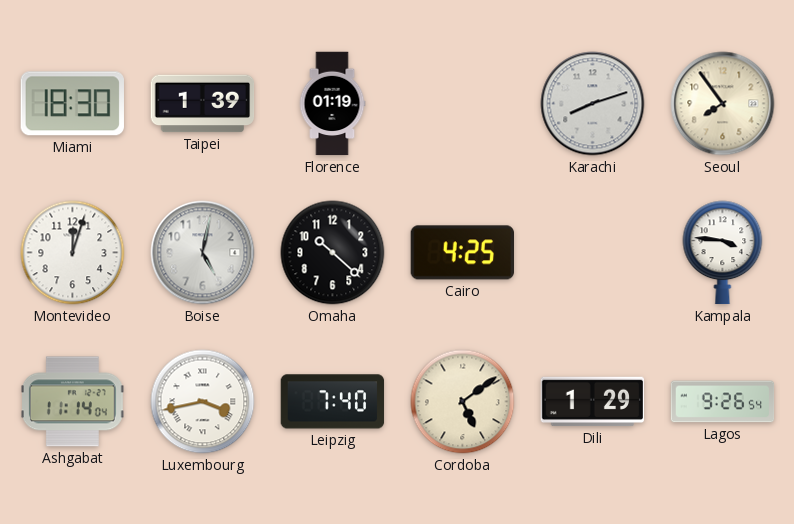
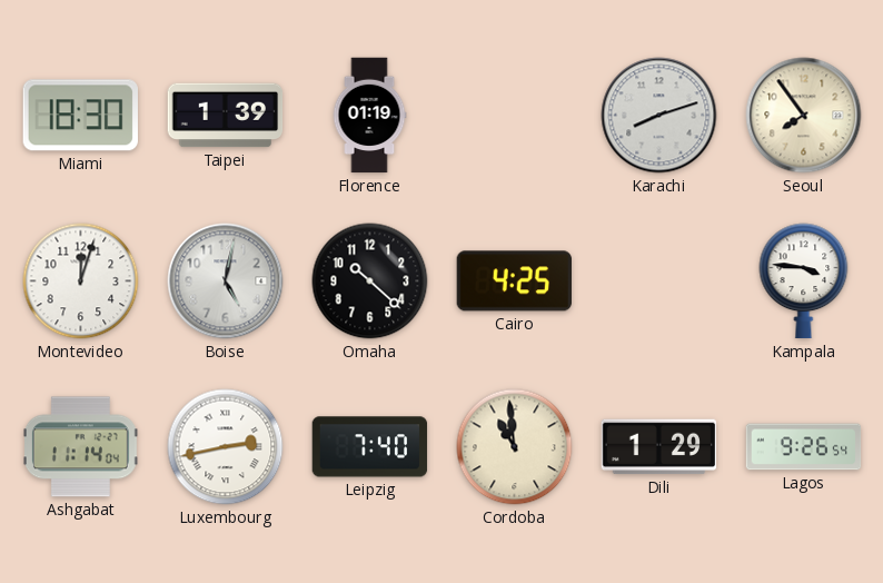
Luxembourg: 3:43 -> 2:43 (226, 447)
Cordoba: 5:09 -> 10:59 (515, 447)
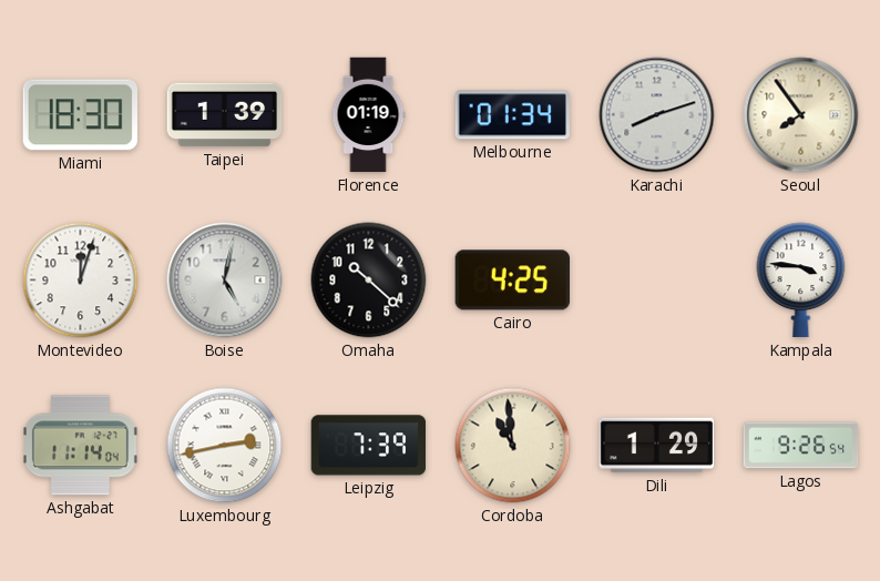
Melbourne: none -> 01:34 (512, 115)
Leipzig: 7:40 -> 7:39 (369, 446)
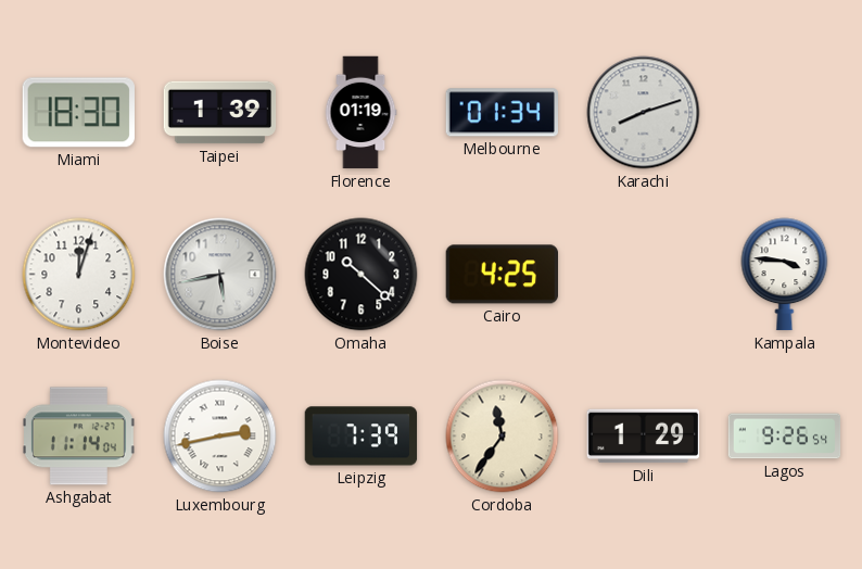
Seoul: 7:54 -> none (801, 115)
Boise: 5:02 -> 5:43 (220, 275)
Cordoba: 10:59 -> 11:36 (503, 437)
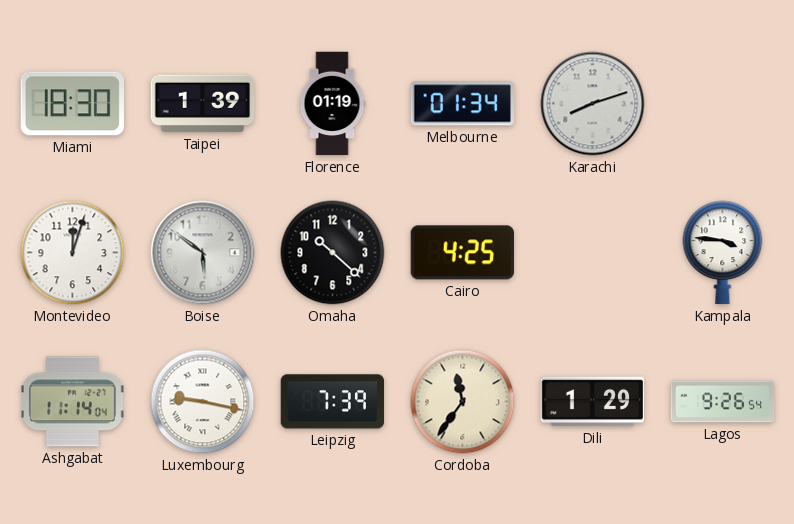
Boise: 5:43 -> 5:51 (203, 253)
Luxembourg: 2:43 -> 9:17 (203, 402)
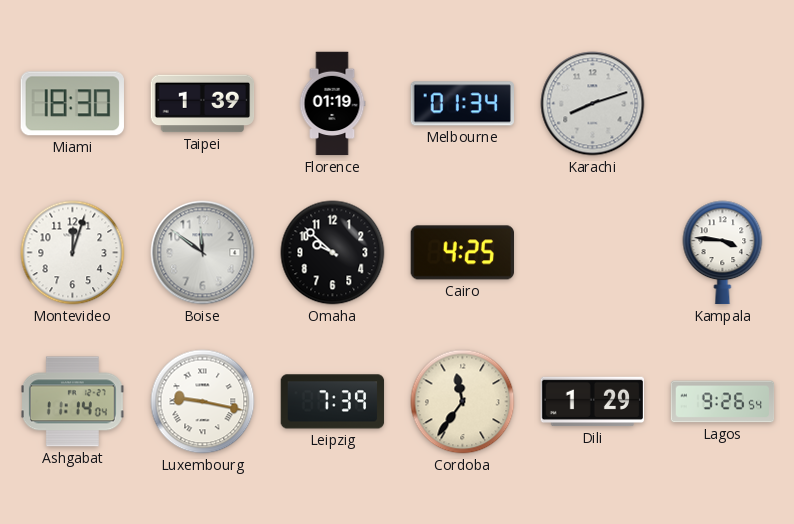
Boise: 5:51 -> 11:51 (203, 253)
Omaha: 10:22 -> 9:52 (333, 253)
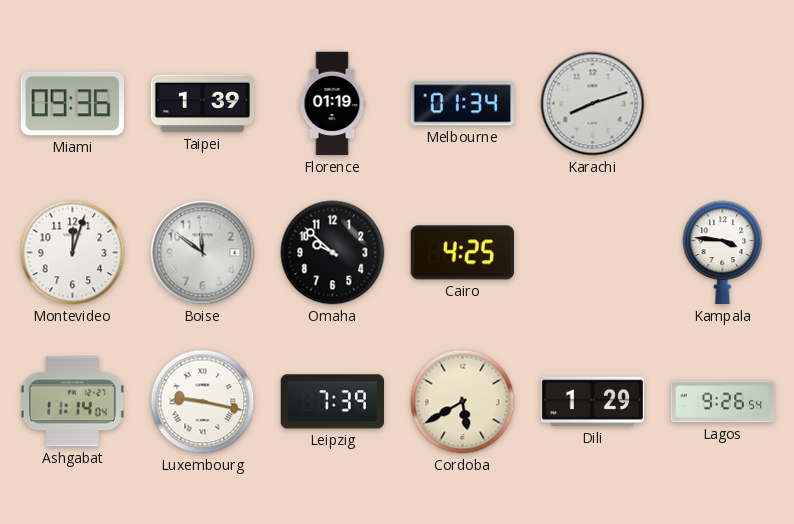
Miami: 18:30 -> 09:36 (72, 104)
Cordoba: 11:36 -> 5:40 (463, 402)
